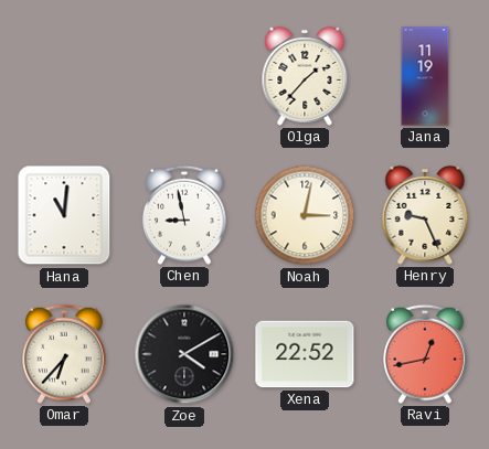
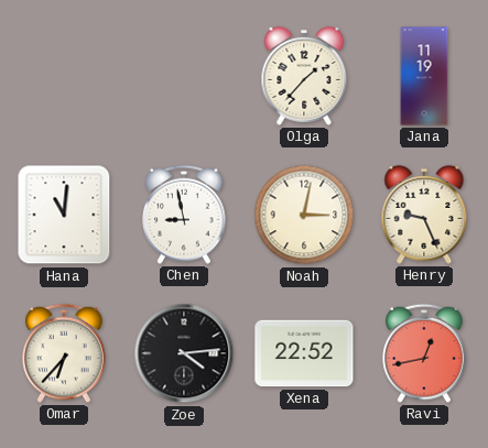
Zoe: 4:10 -> 4:14 (184, 353)
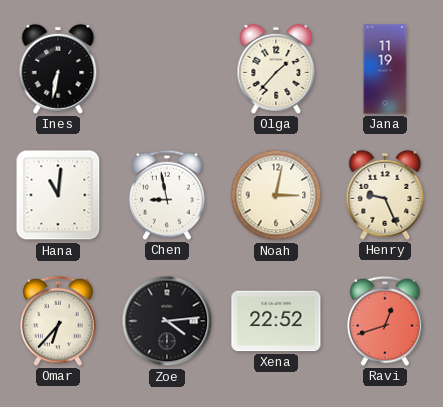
Ines: none -> 6:32 (58, 69)
Ravi: 12:43 -> 12:42 (385, 321)
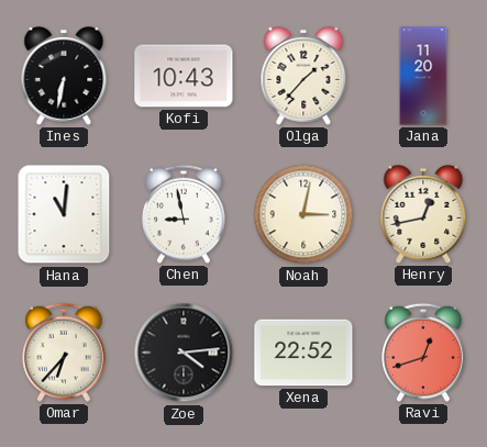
Kofi: none -> 10:43 (184, 76)
Jana: 11:19 -> 11:20 (423, 76)
Henry: 9:26 -> 12:43 (423, 214)
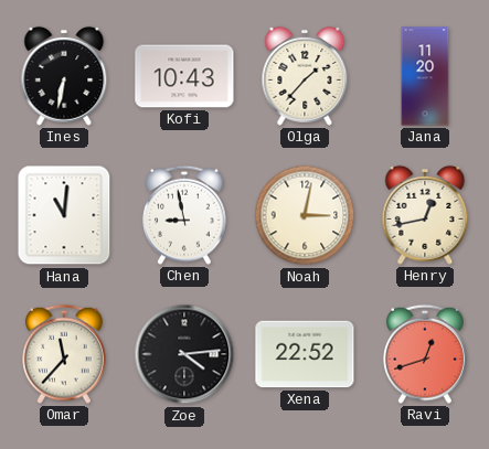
Omar: 6:37 -> 11:37 (64, 354)
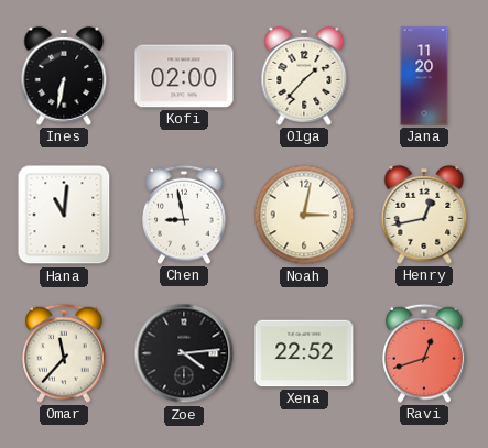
Kofi: 10:43 -> 02:00 (184, 76)
